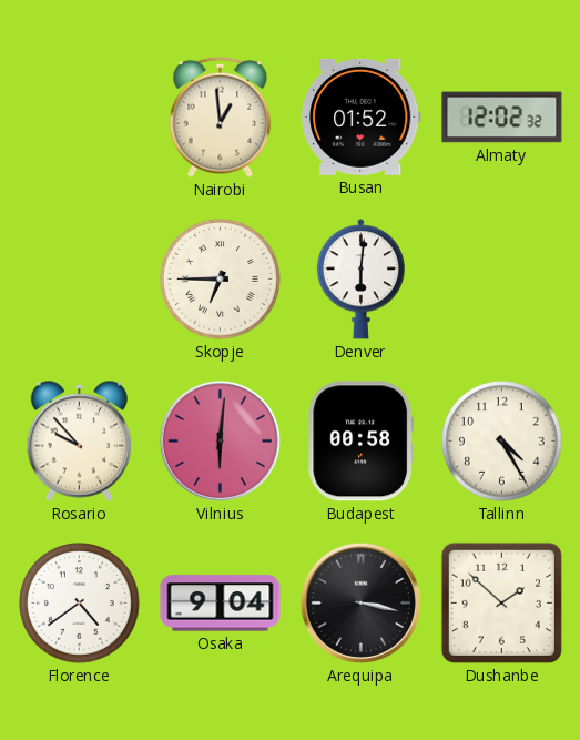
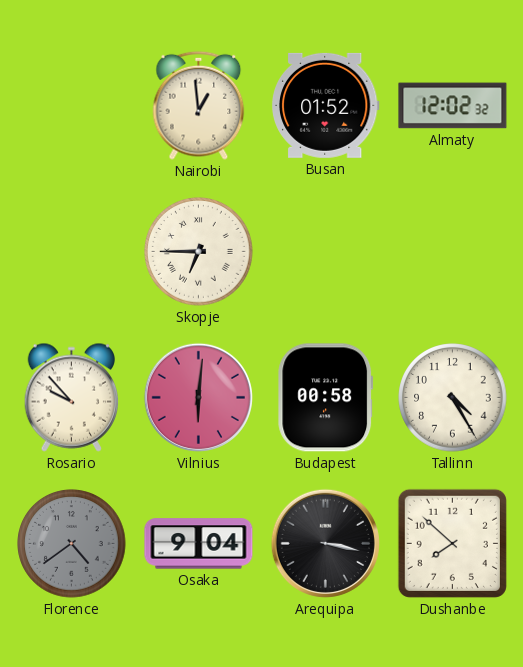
Denver: 6:01 -> none (360, 280)
Florence dial: white -> grey (72, 544)
Dushanbe: 1:52 -> 7:52 (452, 543)
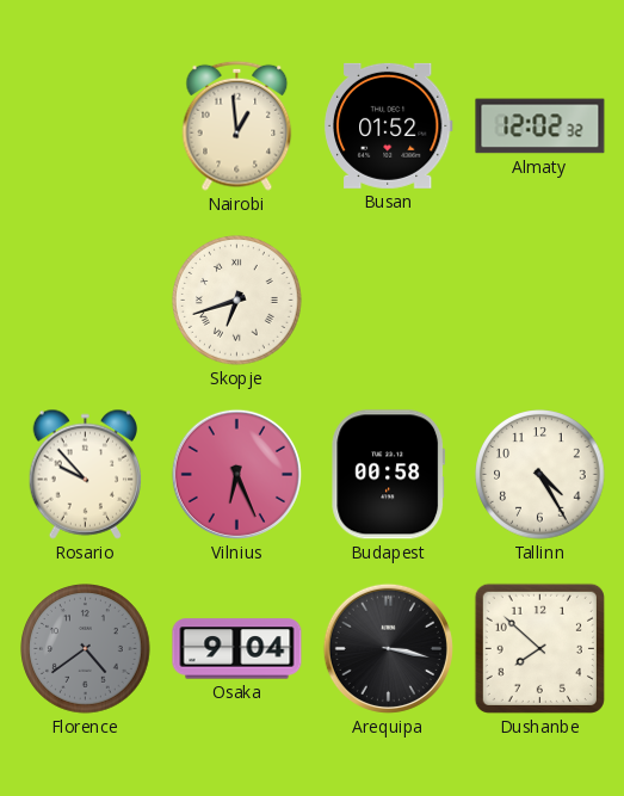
Skopje: 6:45 -> 6:42 (237, 301)
Vilnius: 6:01 -> 6:26 (236, 474)
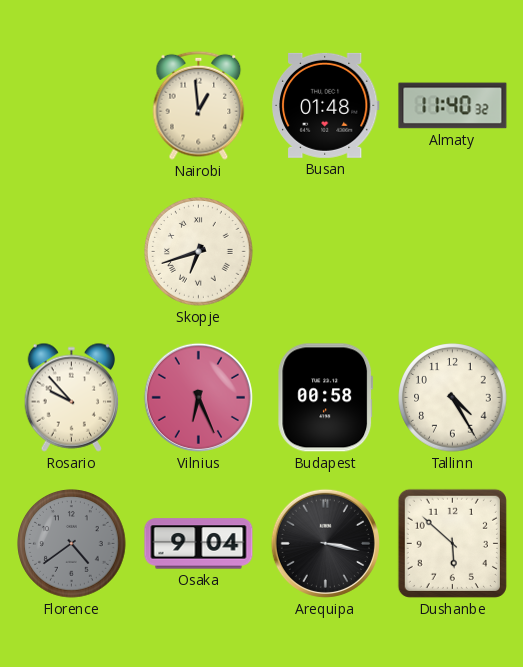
Busan: 01:52 -> 01:48 (325, 105)
Almaty: 12:02 -> 11:40 (453, 106)
Dushanbe: 7:52 -> 5:52 (452, 543)
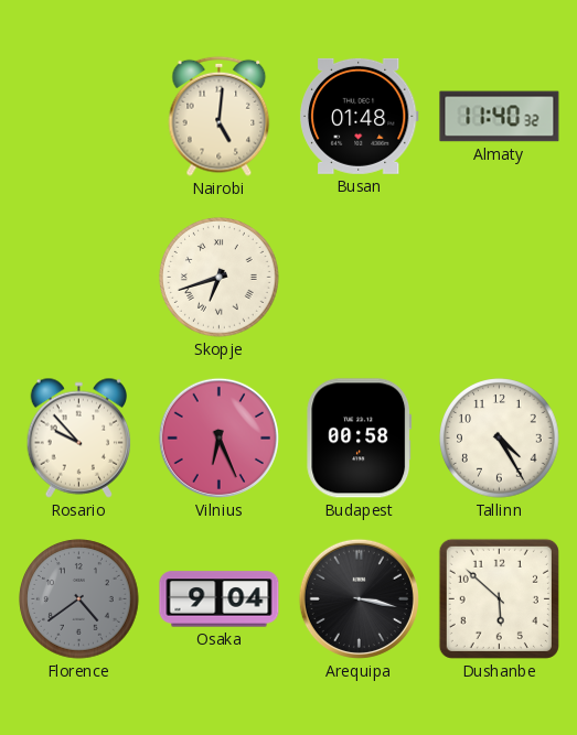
Nairobi: 12:59 -> 5:01 (220, 116)
